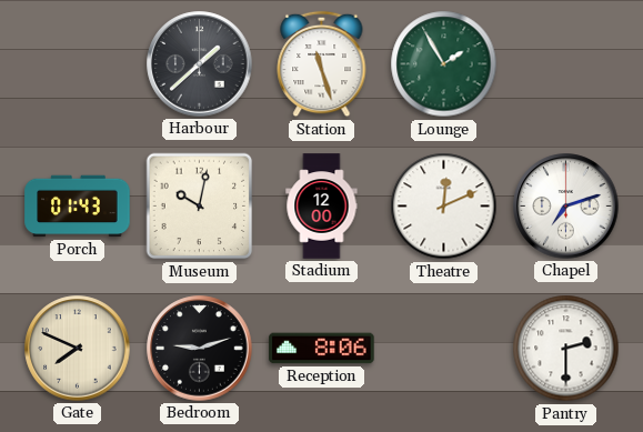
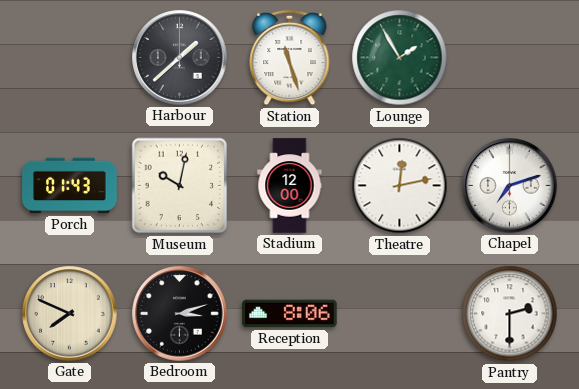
Theatre: 12:11 -> 12:13 (400, 186)
Bedroom: 9:12 -> 3:12 (180, 314)
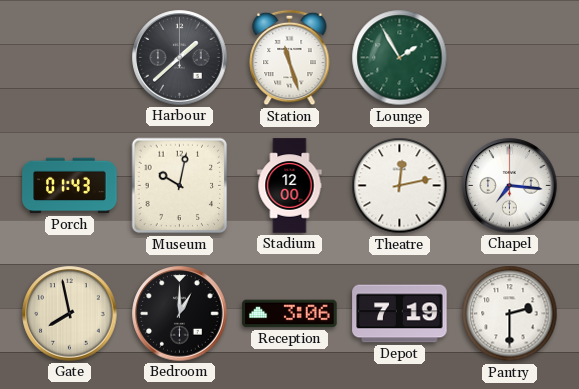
Chapel: 7:12 -> 7:16 (510, 186)
Gate: 7:49 -> 7:58 (70, 314)
Bedroom: 3:12 -> 1:00 (180, 314)
Reception: 8:06 -> 3:06 (290, 314)
Depot: none -> 7:19 (400, 314)
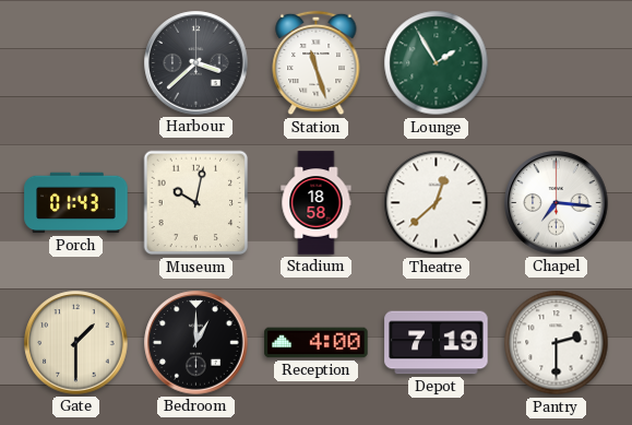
Harbour: 1:38 -> 3:38 (196, 63)
Stadium: 12:00 -> 18:58 (317, 203)
Theatre: 12:13 -> 12:38 (437, 203)
Gate: 7:58 -> 1:30 (76, 343)
Reception: 3:06 -> 4:00 (317, 343)
